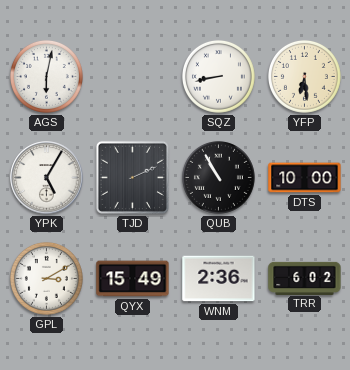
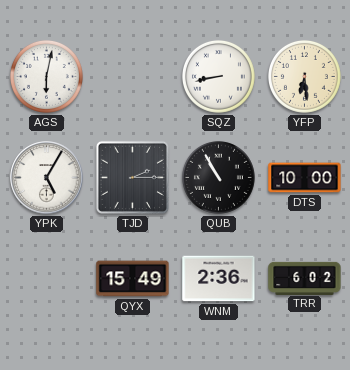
TJD: 2:11 -> 2:15 (132, 177)
GPL: 3:10 -> none (46, 278)
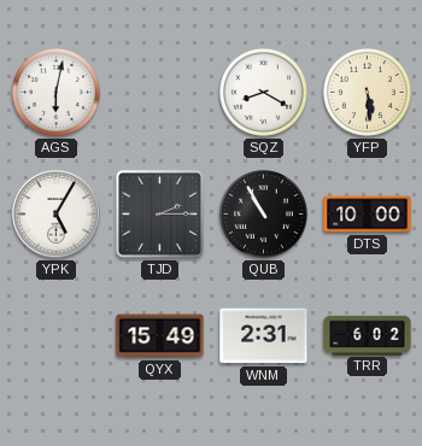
SQZ: 8:43 -> 8:20 (263, 92)
YFP: 6:29 -> 5:29 (367, 92)
WNM: 2:36 -> 2:31 (264, 336)
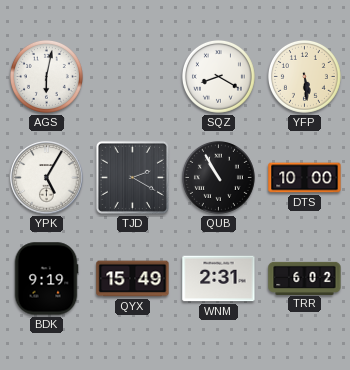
TJD: 2:15 -> 2:20 (132, 177)
BDK: none -> 9:19 (46, 279)
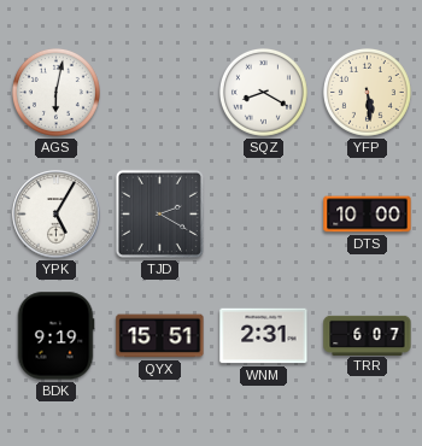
QUB: 10:55 -> none (218, 177)
QYX: 15:49 -> 15:51 (160, 336)
TRR: 6:02 -> 6:07 (368, 335)
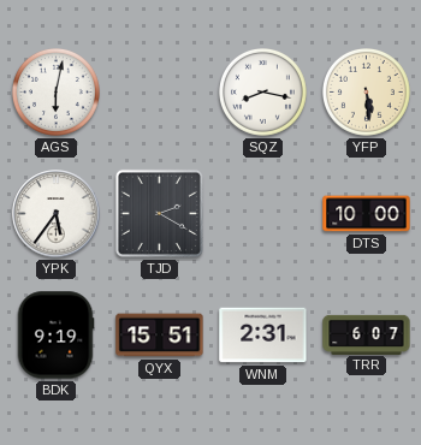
SQZ: 8:20 -> 8:17 (262, 91)
YPK: 5:05 -> 5:36 (57, 214)
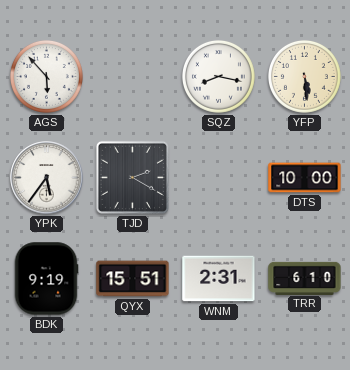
AGS: 6:02 -> 5:53 (46, 76)
TRR: 6:07 -> 6:10 (305, 278)
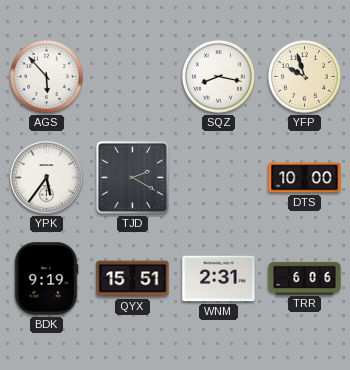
YFP: 5:29 -> 9:57 (304, 76)
TRR: 6:10 -> 6:06 (305, 278)
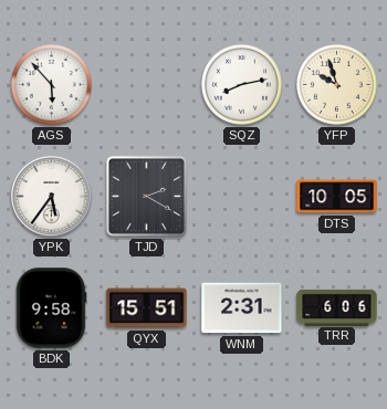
SQZ: 8:17 -> 8:13 (241, 84)
DTS: 10:00 -> 10:05 (337, 197)
BDK: 9:19 -> 9:58 (51, 308)
